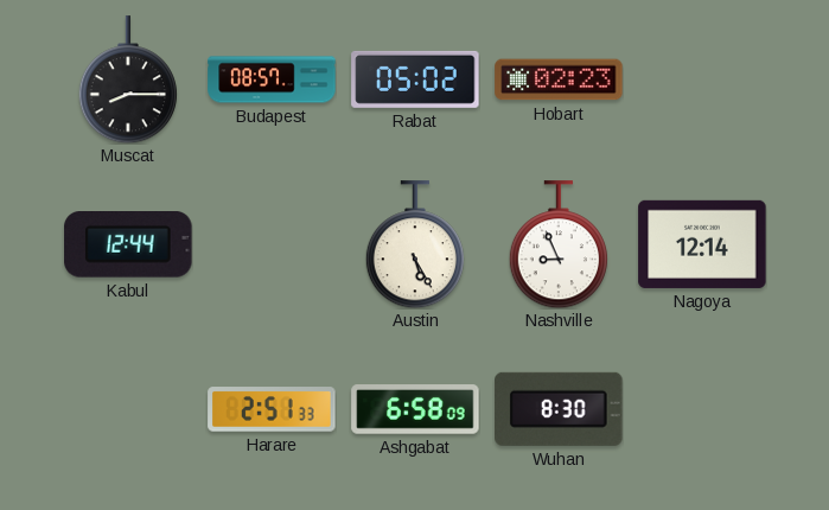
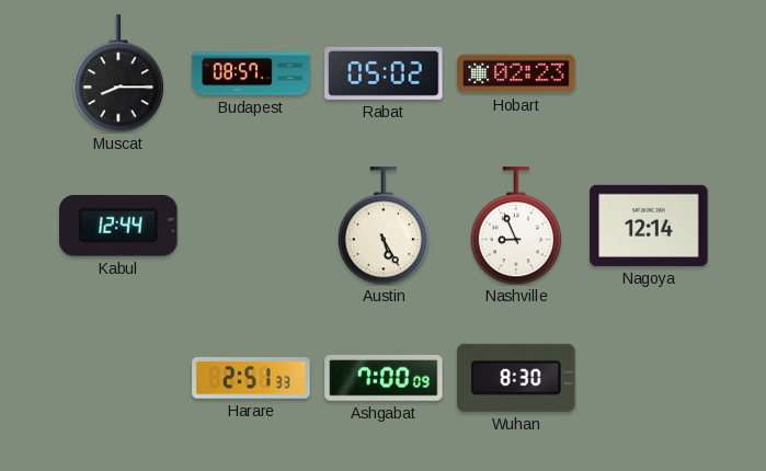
Ashgabat: 6:58 -> 7:00 (384, 378)
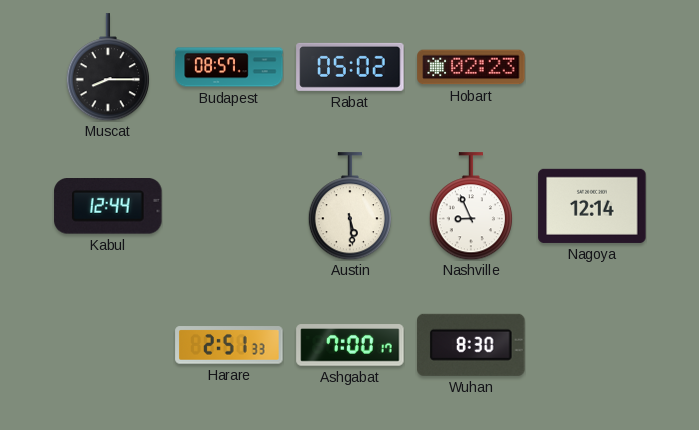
Austin: 5:25 -> 5:29 (350, 206)
Ashgabat: 7:00:09 -> 7:00:17 (350, 345)
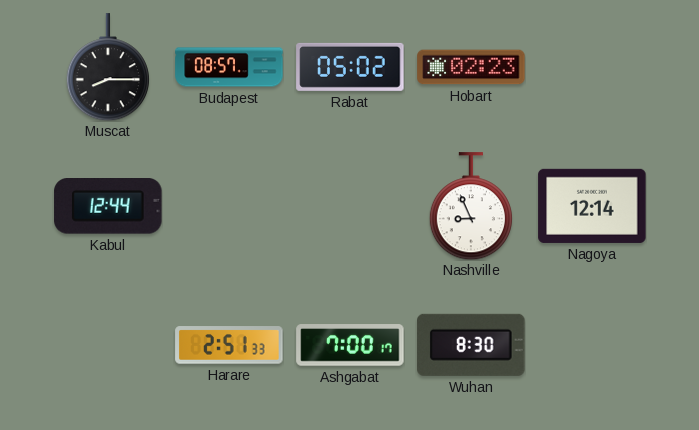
Austin: 5:29 -> none (350, 206)
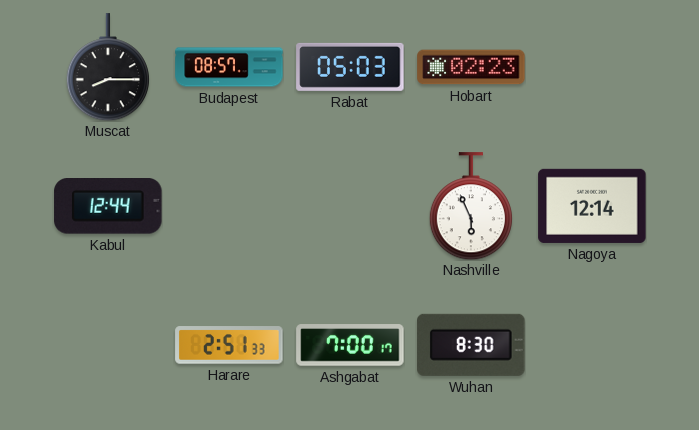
Rabat: 05:02 -> 05:03 (350, 67)
Nashville: 8:56 -> 5:56 (471, 206)
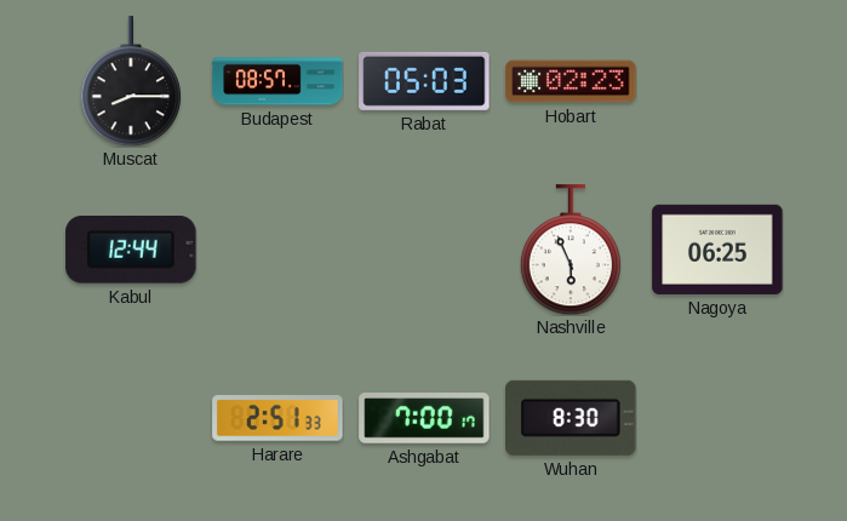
Nagoya: 12:14 -> 06:25 (717, 250)
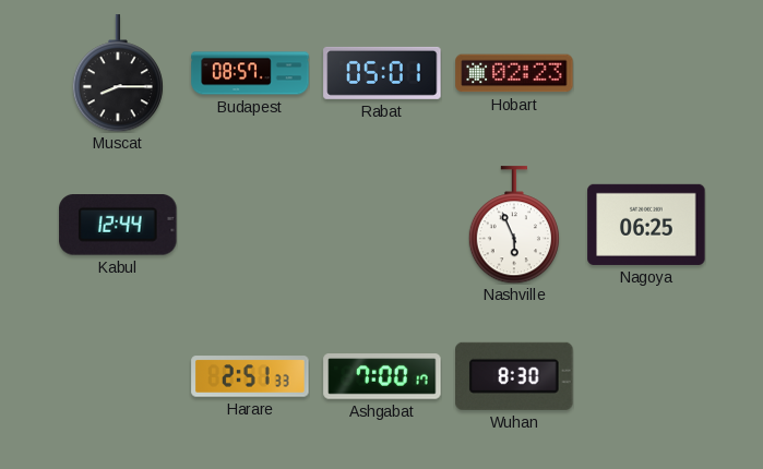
Rabat: 05:03 -> 05:01 (382, 73)
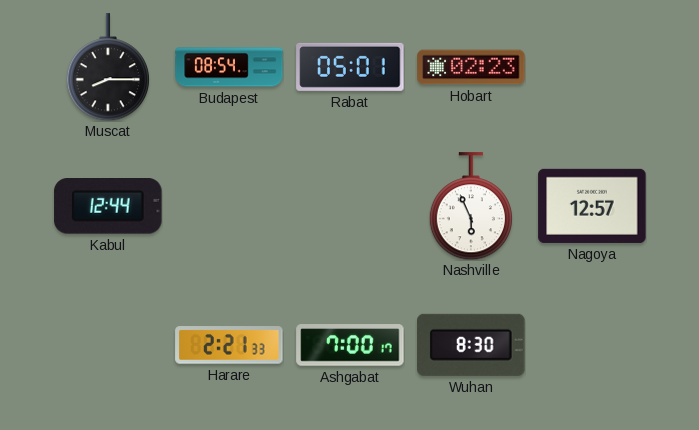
Budapest: 08:57 -> 08:54 (229, 67)
Nagoya: 06:25 -> 12:57 (592, 206)
Harare: 2:51 -> 2:21 (229, 345)
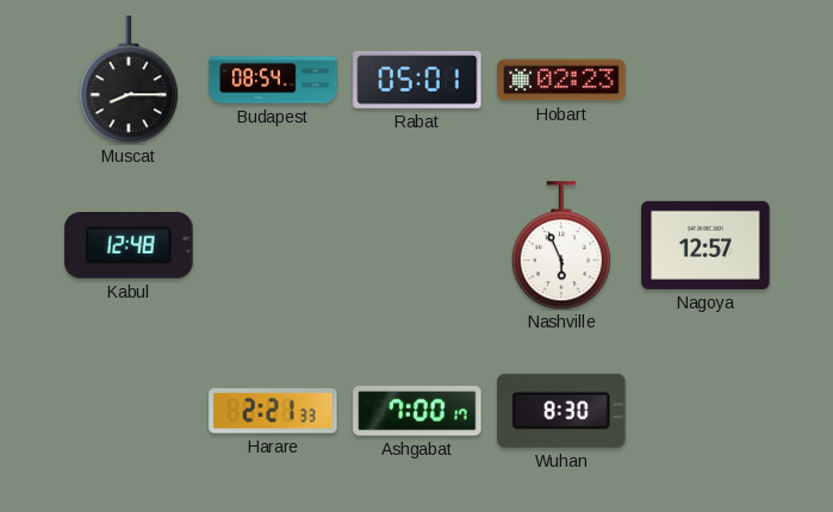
Kabul: 12:44 -> 12:48 (129, 245)
